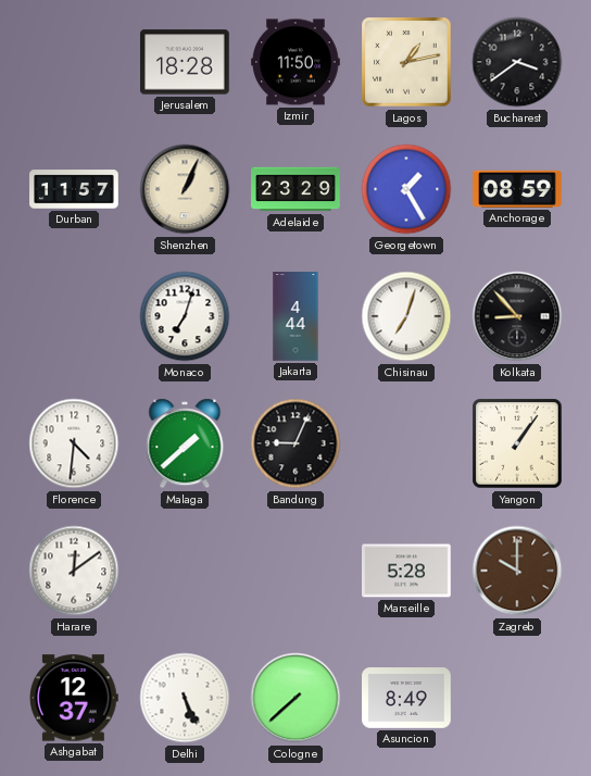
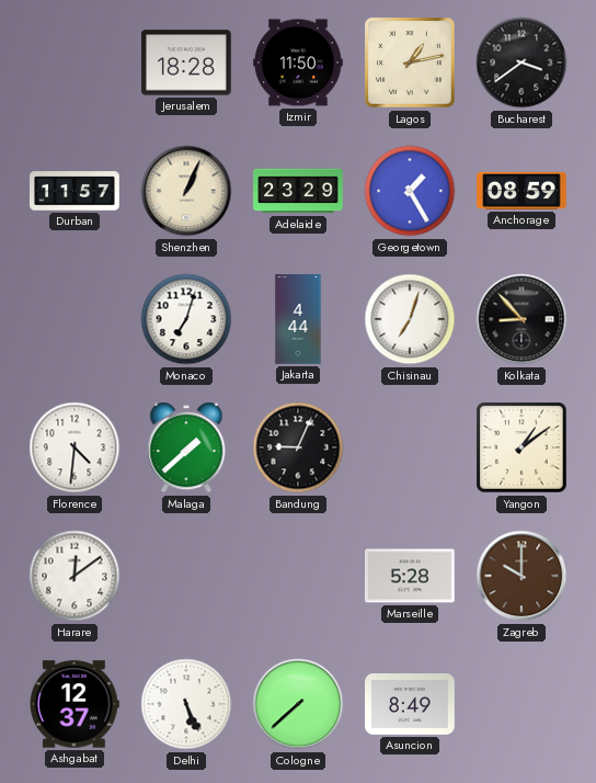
Yangon: 1:06 -> 1:09 (521, 447)
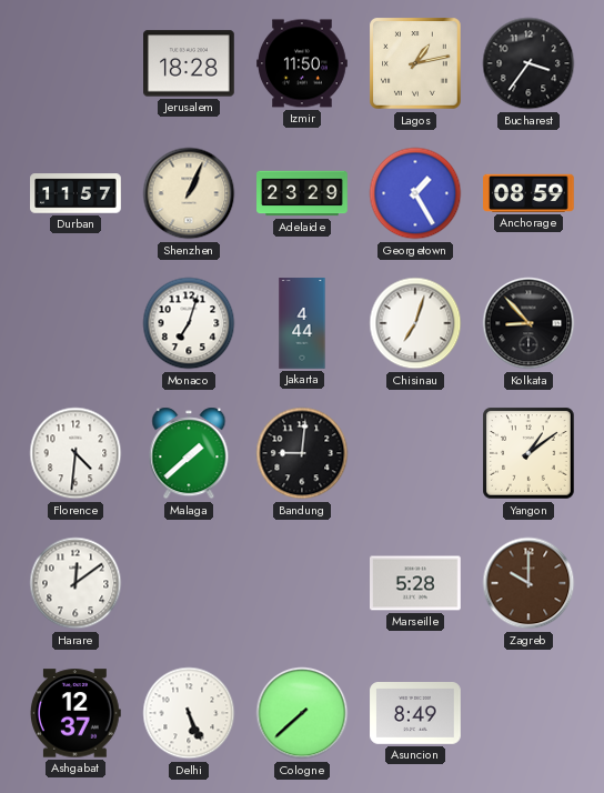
Bucharest: 3:39 -> 3:36 (528, 63)
Bandung: 9:04 -> 9:01 (302, 453)
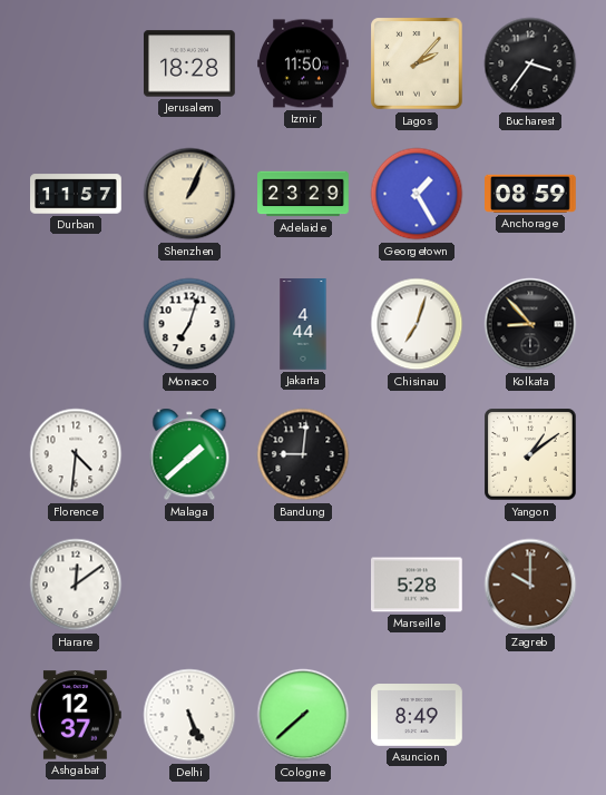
Lagos: 1:13 -> 2:07 (417, 63)
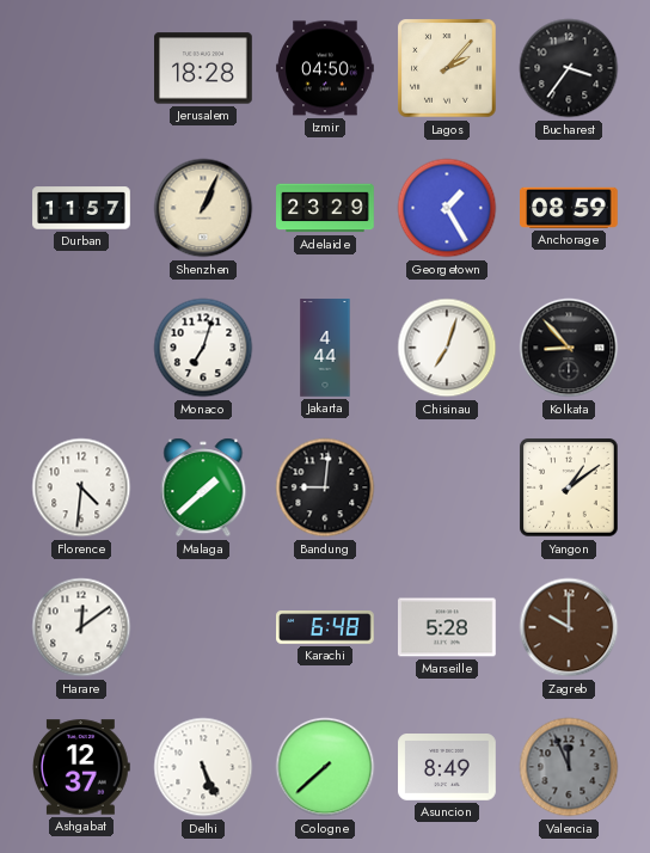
Izmir: 11:50 -> 04:50 (325, 68)
Karachi: none -> 6:48 (325, 627)
Valencia: none -> 11:56 (569, 767)
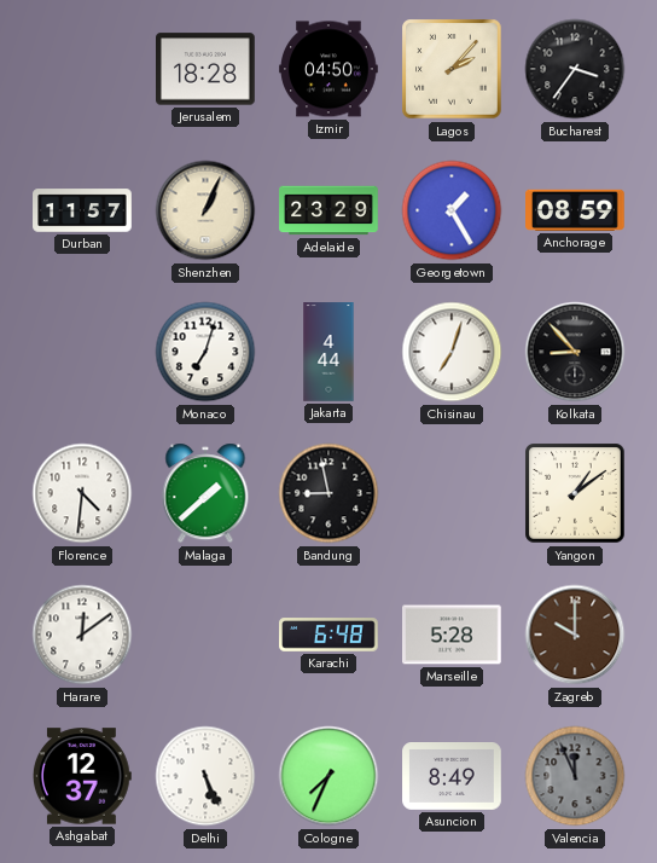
Bandung: 9:01 -> 8:58 (328, 493)
Cologne: 7:38 -> 7:34 (328, 776)
